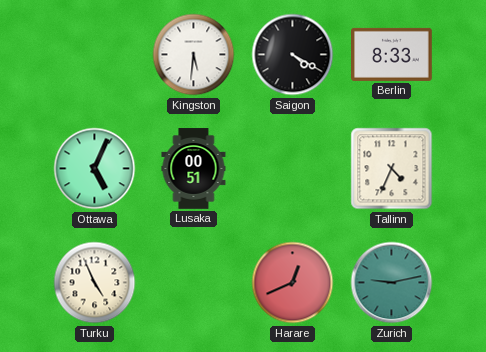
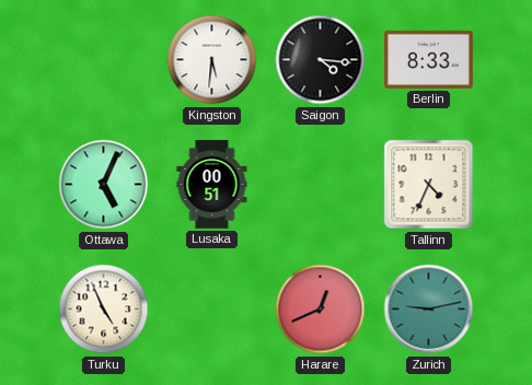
Saigon: 4:20 -> 4:16 (321, 60)
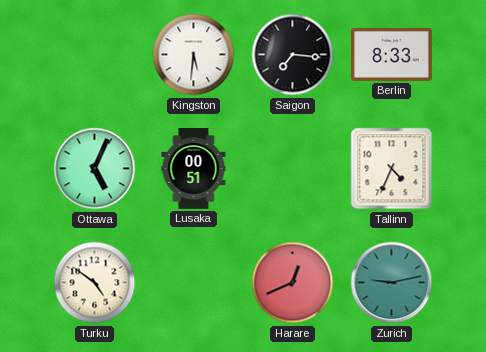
Saigon: 4:16 -> 7:16 (293, 55)
Turku: 4:56 -> 4:51 (95, 283)
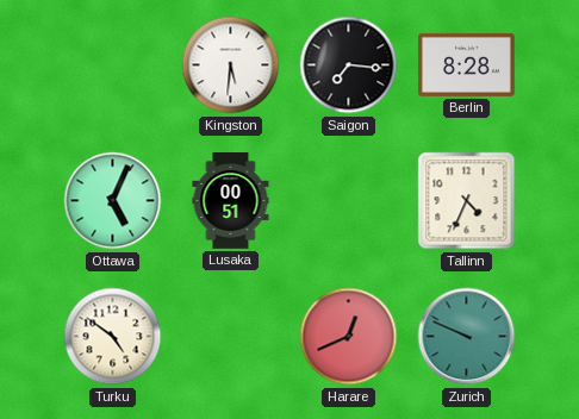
Berlin: 8:33 -> 8:28 (467, 64)
Zurich: 9:13 -> 9:49 (467, 337)
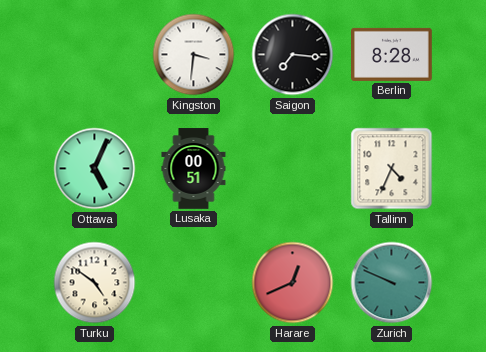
Kingston: 5:31 -> 3:31 (194, 55)
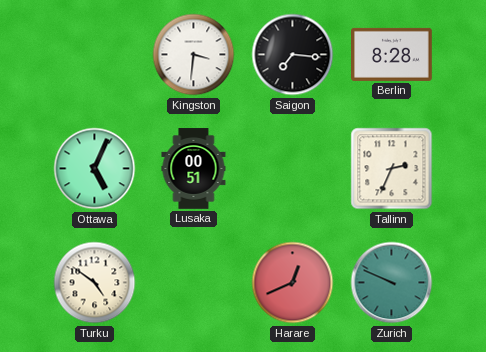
Tallinn: 4:34 -> 2:34 (392, 169)
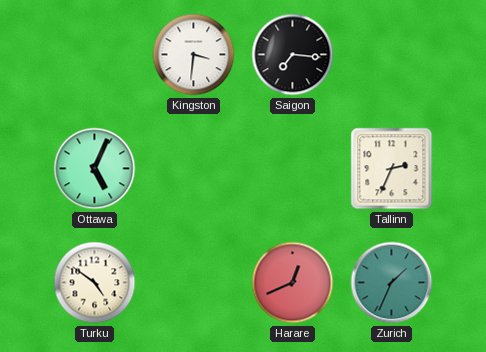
Berlin: 8:28 -> none (392, 54)
Lusaka: 00:51 -> none (194, 169)
Zurich: 9:49 -> 1:34 (392, 283)
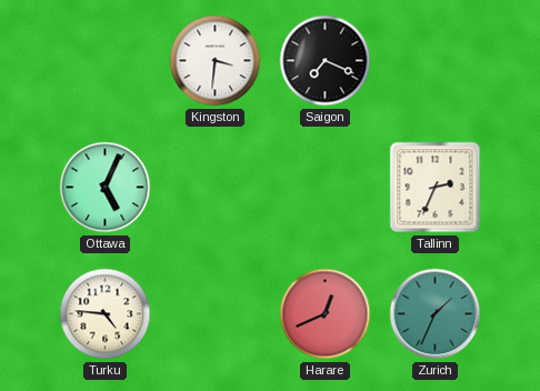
Saigon: 7:16 -> 7:19 (326, 61)
Turku: 4:51 -> 4:46 (106, 314)
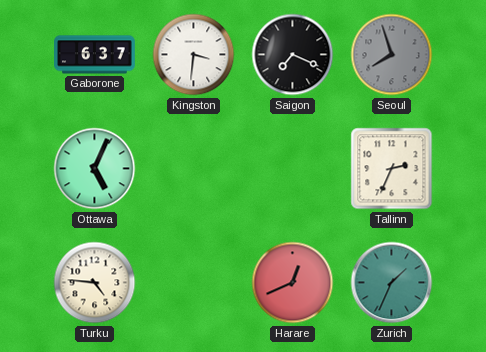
Gaborone: none -> 6:37 (95, 55)
Seoul: none -> 7:57 (392, 55)
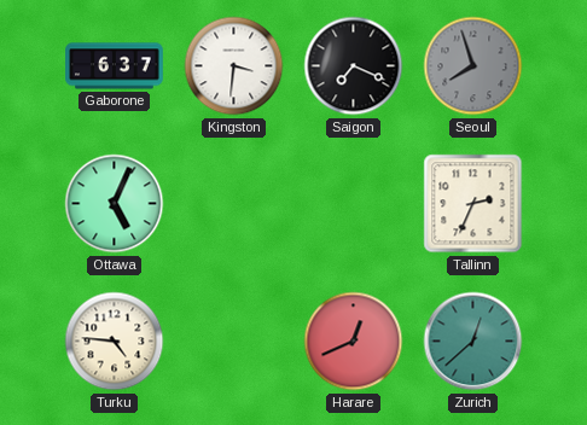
Zurich: 1:34 -> 12:38 (473, 342)
